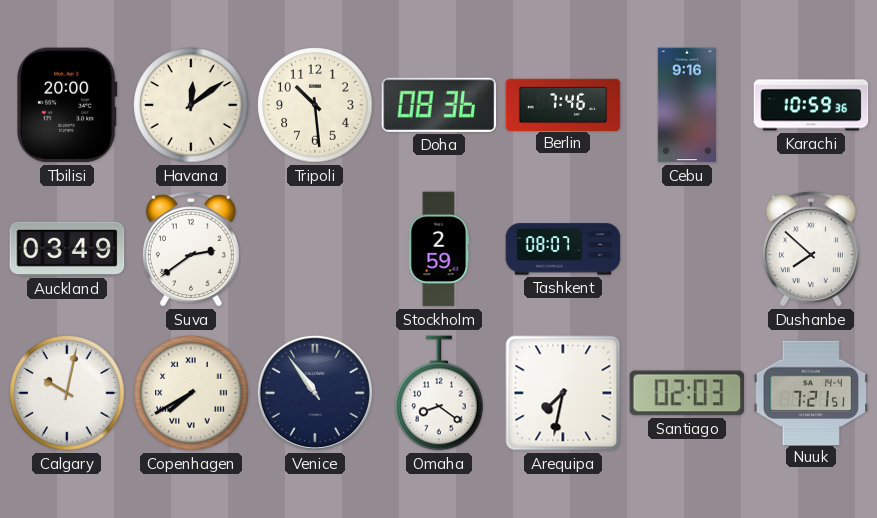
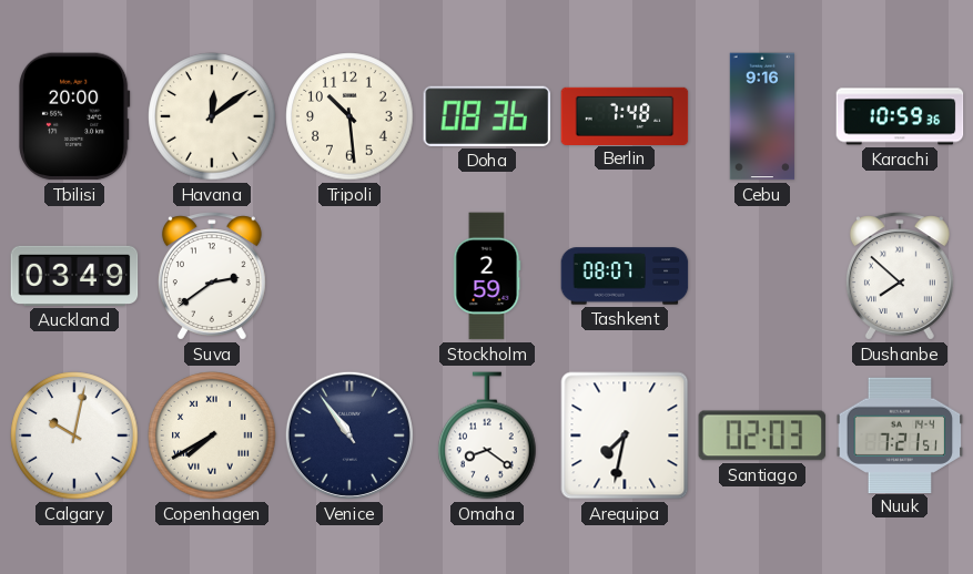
Berlin: 7:46 -> 7:48 (625, 115)
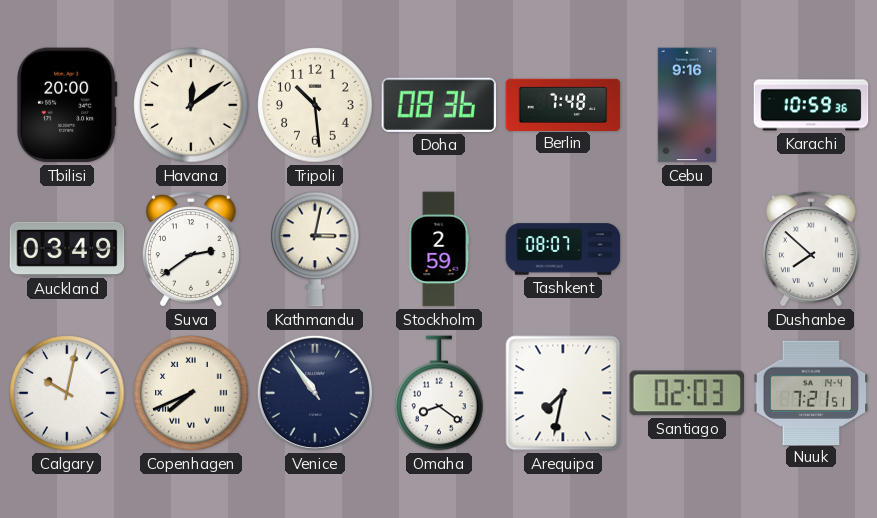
Kathmandu: none -> 3:02 (315, 249)
Copenhagen: 7:40 -> 7:41 (191, 393)
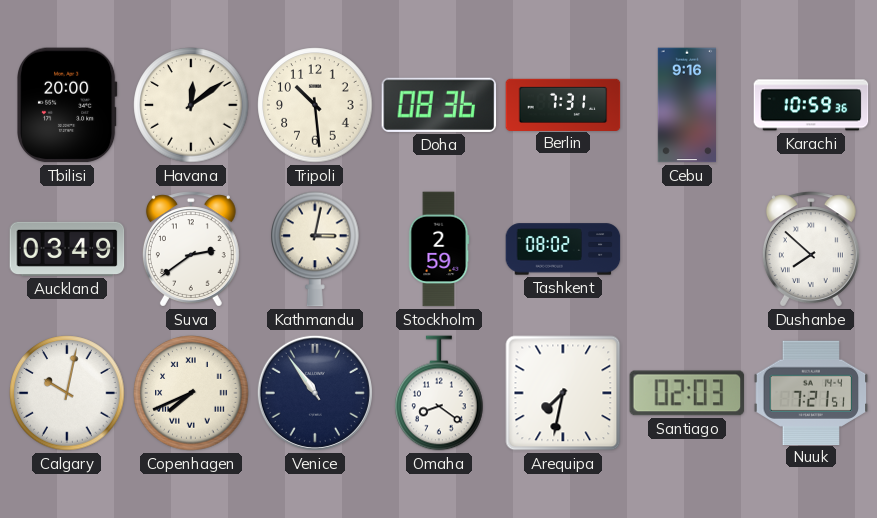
Berlin: 7:48 -> 7:31 (563, 104)
Tashkent: 08:07 -> 08:02 (563, 249)
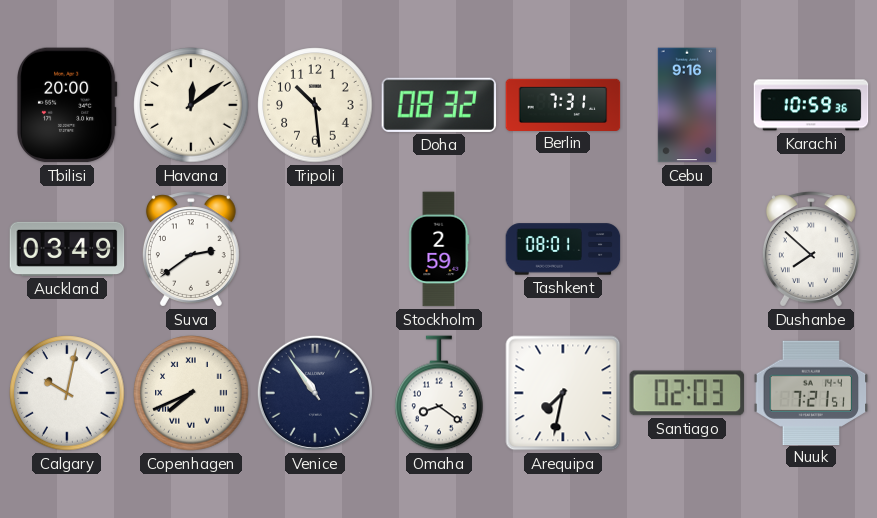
Doha: 08:36 -> 08:32 (439, 105)
Kathmandu: 3:02 -> none (315, 249)
Tashkent: 08:02 -> 08:01 (563, 249)
